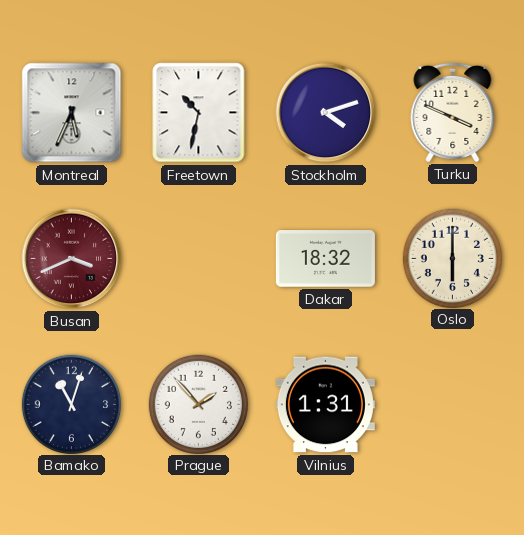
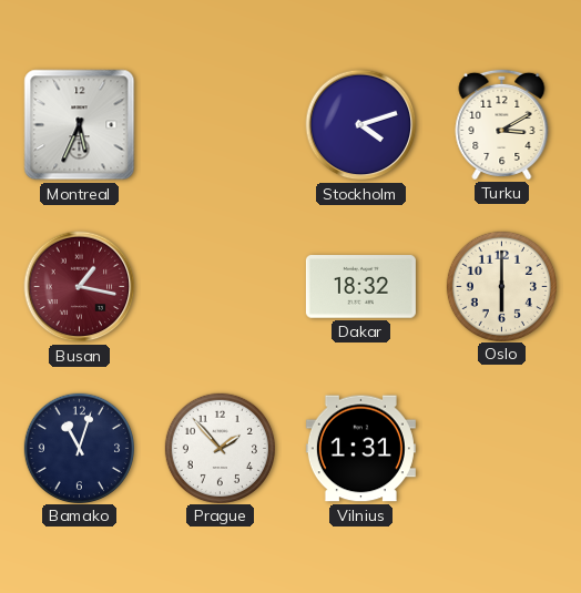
Freetown: 10:32 -> none (199, 113)
Turku: 3:49 -> 3:10 (502, 124)
Busan: 3:41 -> 1:17 (80, 287)
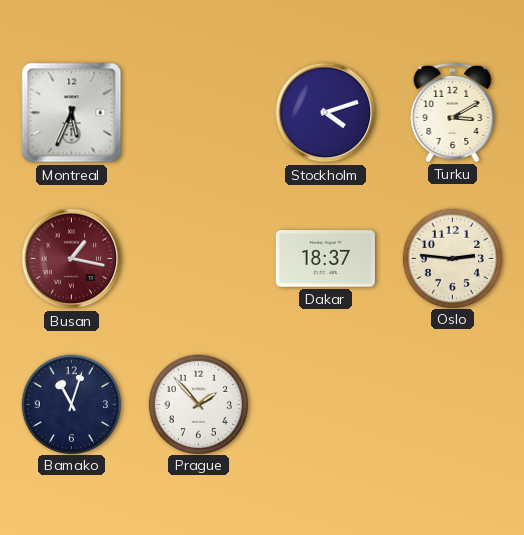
Dakar: 18:32 -> 18:37 (325, 259)
Oslo: 6:00 -> 2:46 (452, 258)
Vilnius: 1:31 -> none (360, 449)
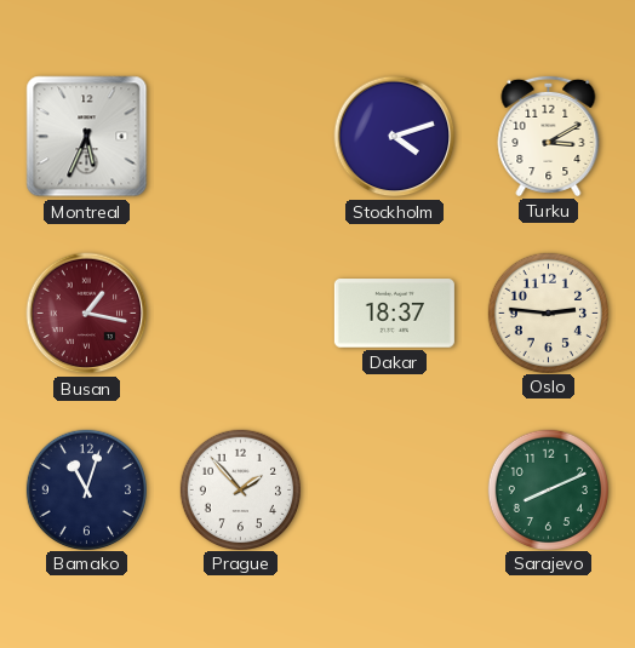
Sarajevo: none -> 8:11 (548, 489)
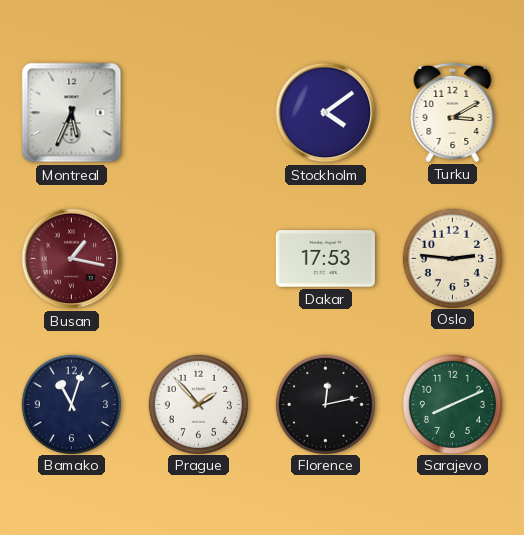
Stockholm: 4:12 -> 4:09 (326, 113)
Dakar: 18:37 -> 17:53 (325, 259)
Florence: none -> 12:13 (325, 404)
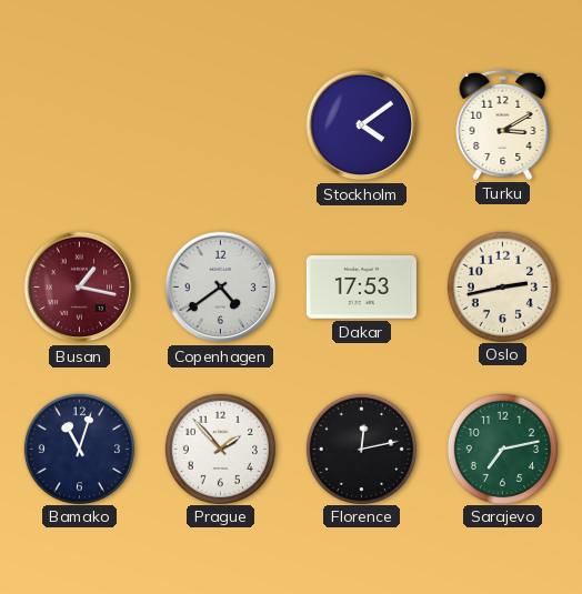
Montreal: 5:34 -> none (72, 113)
Copenhagen: none -> 4:39 (221, 288)
Oslo: 2:46 -> 2:43 (502, 286)
Sarajevo: 8:11 -> 7:13 (502, 449)
